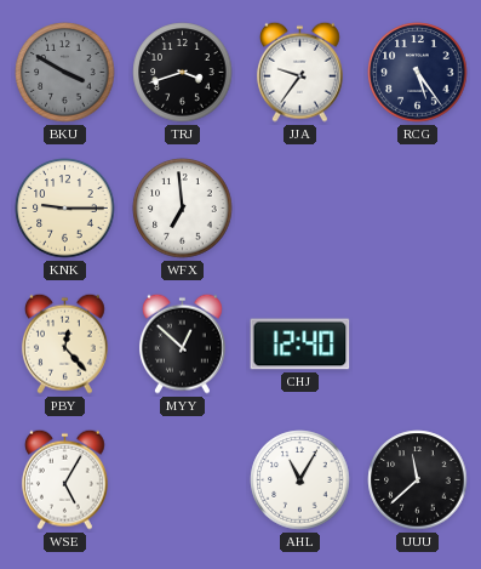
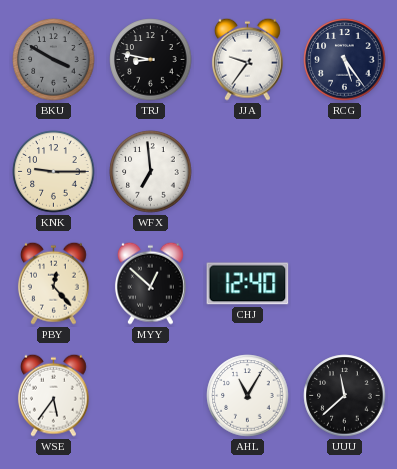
TRJ: 3:42 -> 8:47 (151, 60)
WSE: 5:05 -> 5:36 (53, 395)
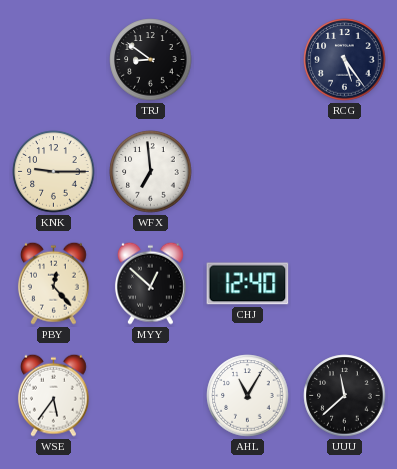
BKU: 3:50 -> none (54, 60)
TRJ: 8:47 -> 8:51 (151, 60)
JJA: 9:36 -> none (247, 59)
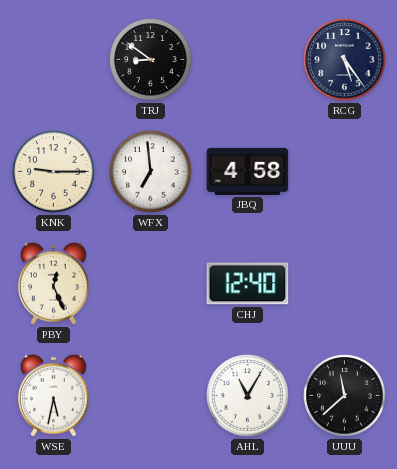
JBQ: none -> 4:58 (248, 171)
PBY: 12:23 -> 12:26 (53, 283)
MYY: 12:52 -> none (150, 283)
WSE: 5:36 -> 5:32 (53, 395)
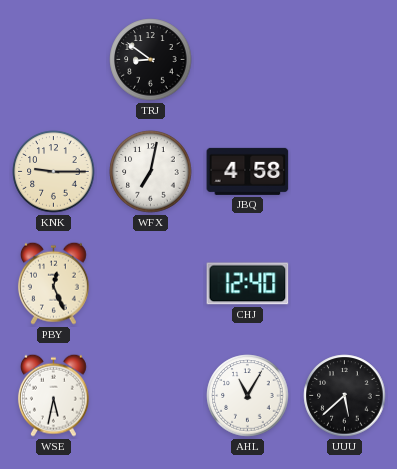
RCG: 5:24 -> none (345, 60)
WFX: 6:59 -> 7:02 (151, 172)
UUU: 11:38 -> 5:38 (345, 396)
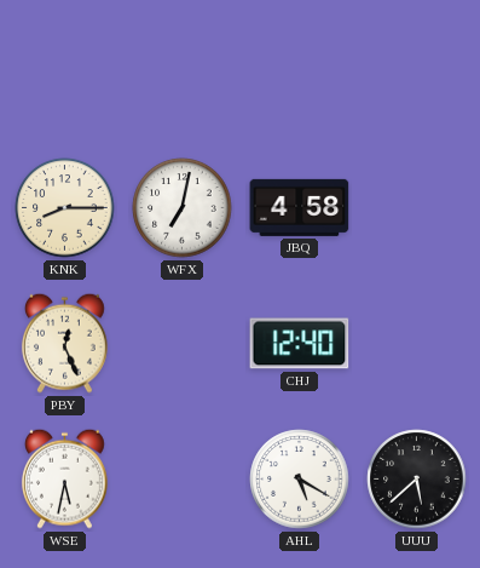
TRJ: 8:51 -> none (151, 60)
KNK: 9:15 -> 8:15 (65, 208)
AHL: 11:05 -> 5:20 (300, 480)
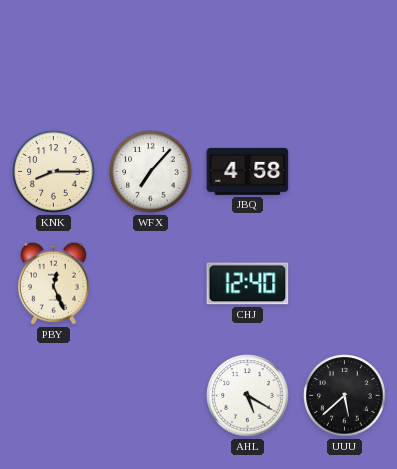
WFX: 7:02 -> 7:07 (151, 172)
WSE: 5:32 -> none (64, 478)
